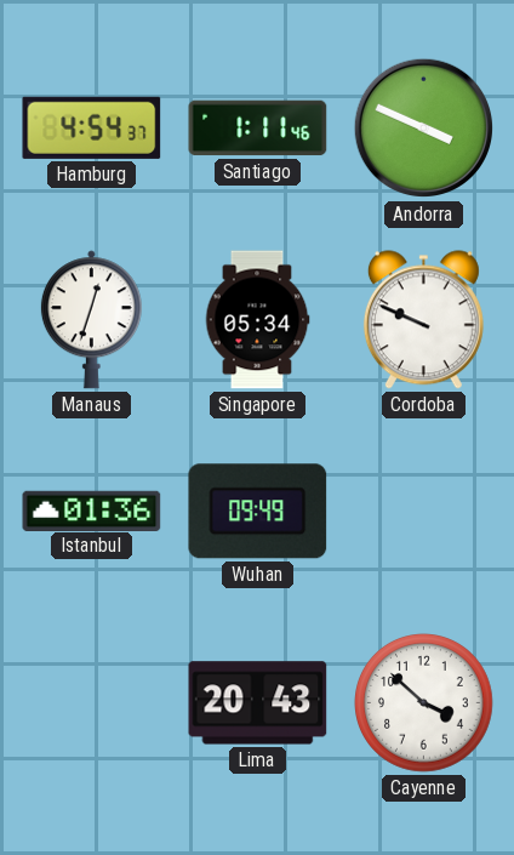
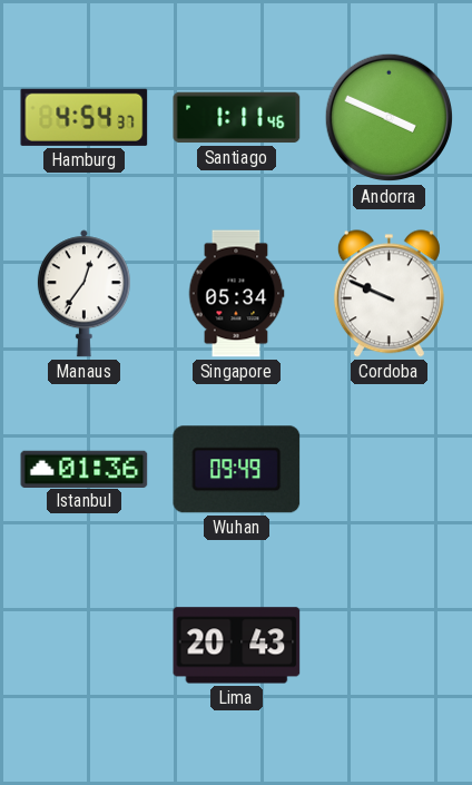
Manaus: 12:33 -> 12:36 (83, 294)
Cayenne: 3:52 -> none (424, 703)
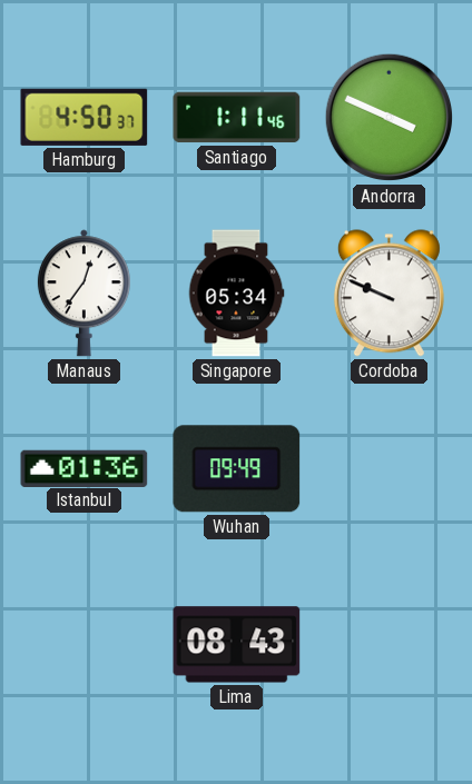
Hamburg: 4:54 -> 4:50 (85, 117)
Lima: 20:43 -> 08:43 (237, 645)
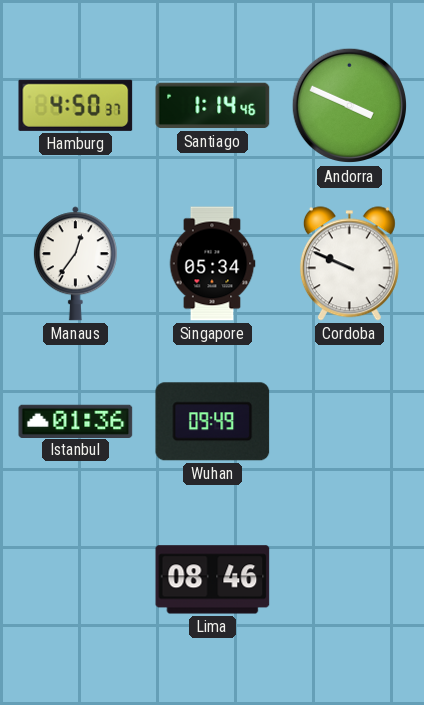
Santiago: 1:11 -> 1:14 (213, 106)
Lima: 08:43 -> 08:46 (213, 580)
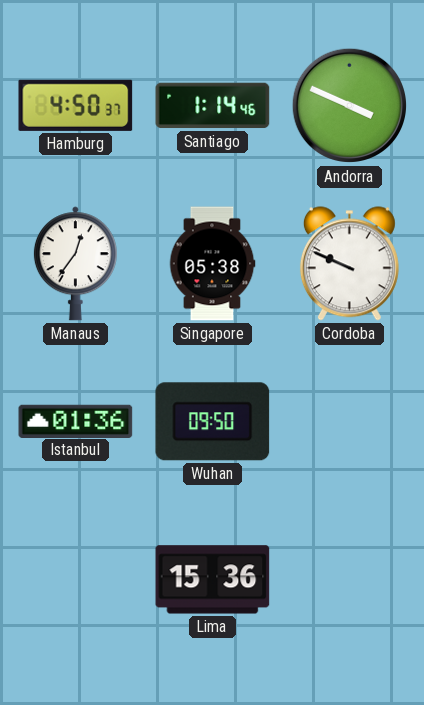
Singapore: 05:34 -> 05:38 (212, 264)
Wuhan: 09:49 -> 09:50 (213, 422)
Lima: 08:46 -> 15:36 (213, 580)
